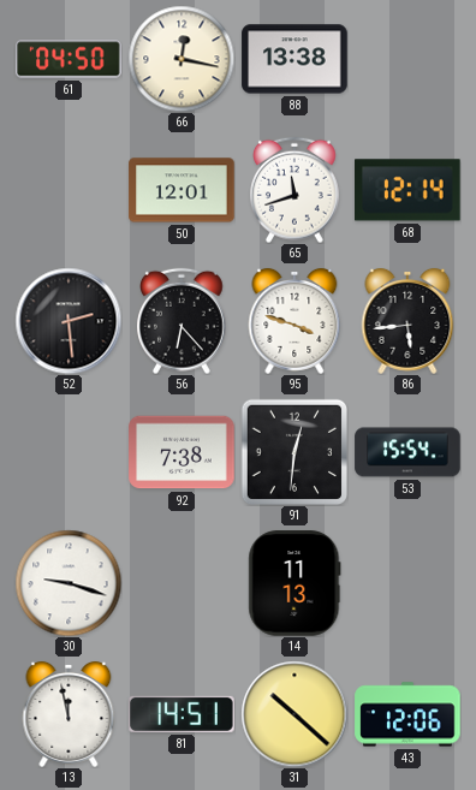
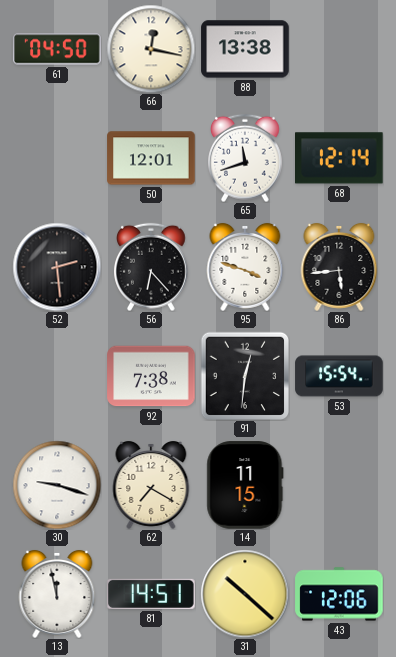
62: none -> 7:20 (151, 485)
14: 11:13 -> 11:15 (245, 485)
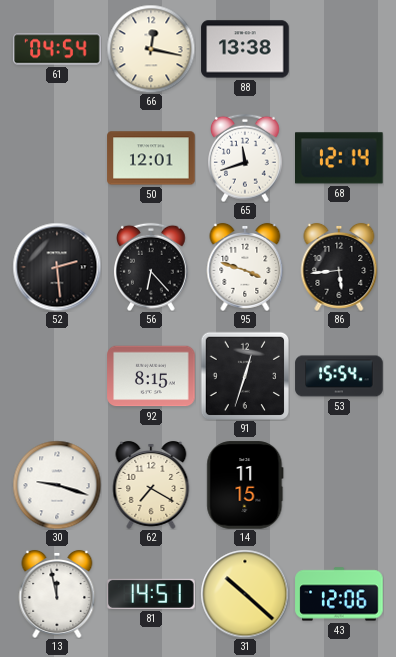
61: 04:50 -> 04:54 (57, 49)
92: 7:38 -> 8:15 (151, 376)
91: 12:31 -> 12:33 (244, 375)
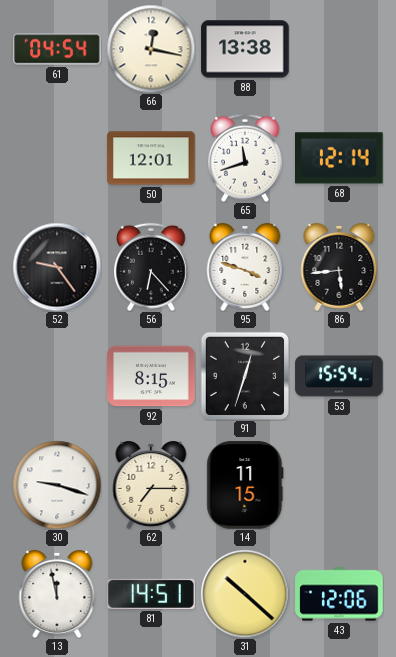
52: 2:29 -> 9:24 (57, 267)
62: 7:20 -> 7:15 (151, 485)
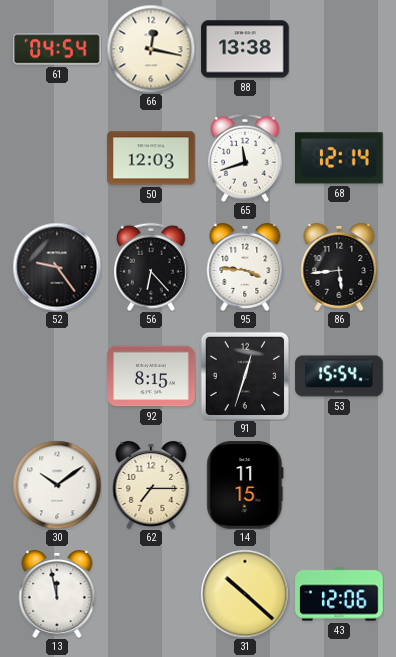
50: 12:01 -> 12:03 (151, 158)
95: 3:48 -> 3:46 (245, 267)
30: 9:18 -> 10:09 (57, 485)
81: 14:51 -> none (151, 594)
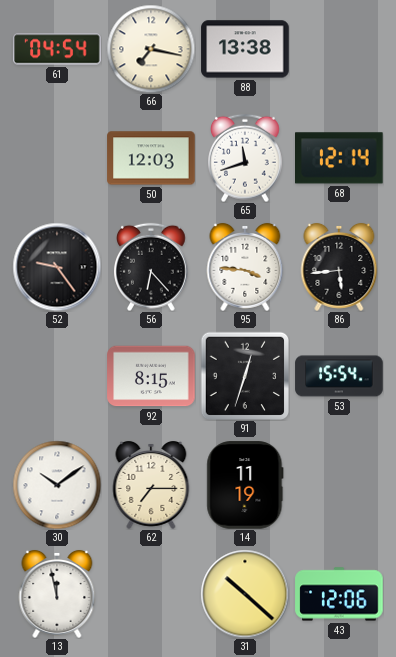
66: 12:17 -> 7:17 (151, 49)
14: 11:15 -> 11:19 (245, 485)
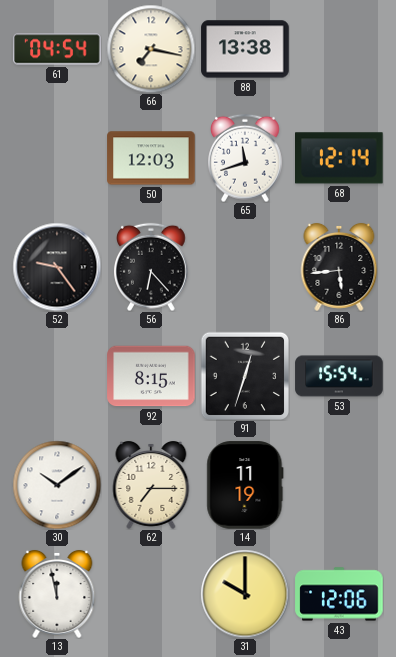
95: 3:46 -> none (245, 267)
31: 10:22 -> 10:00 (245, 594)
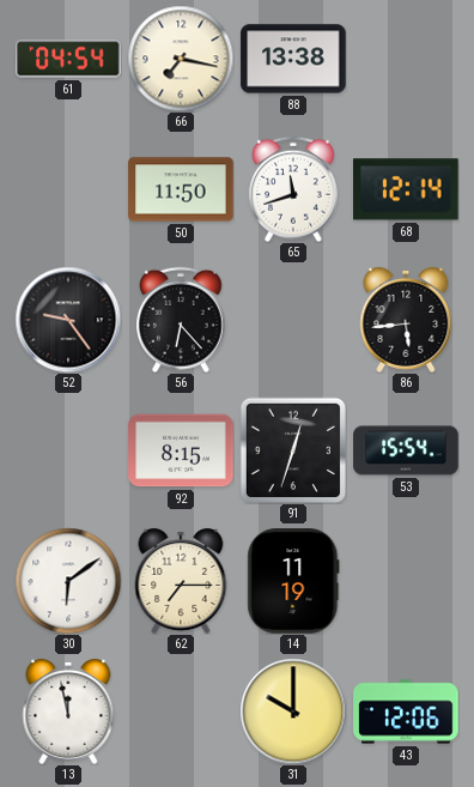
50: 12:03 -> 11:50 (181, 189)
30: 10:09 -> 6:09 (68, 581)
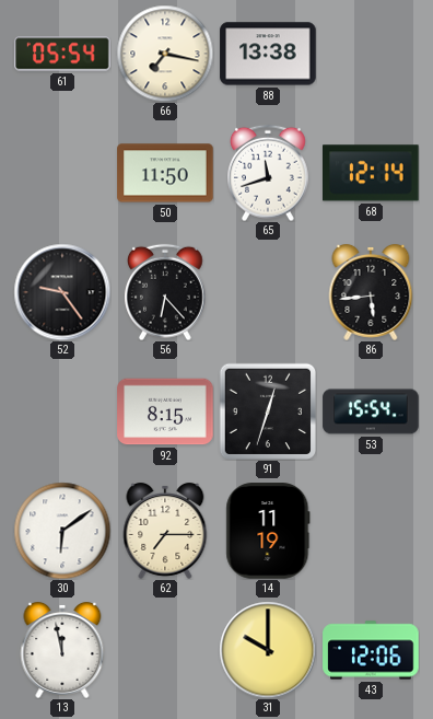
61: 04:54 -> 05:54 (62, 54)
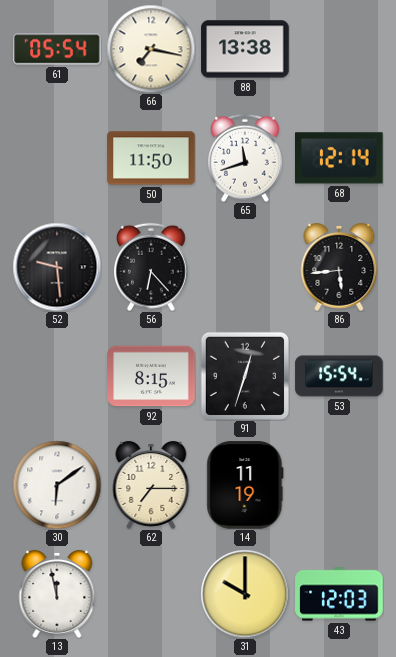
52: 9:24 -> 9:29 (57, 267)
43: 12:06 -> 12:03 (339, 594)
